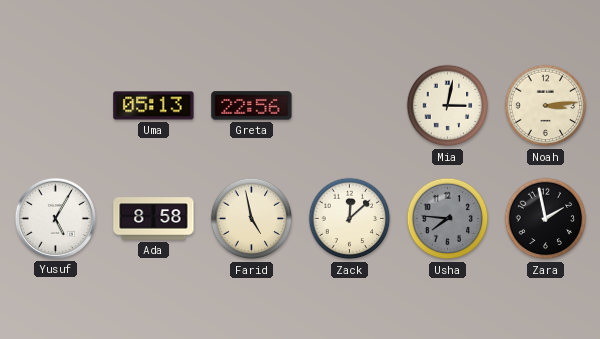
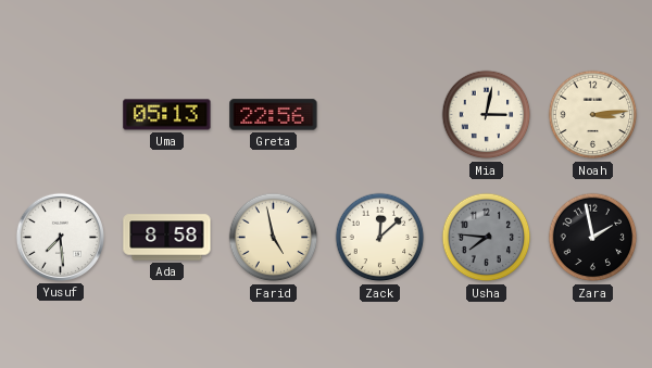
Yusuf: 5:05 -> 7:29 (60, 237)
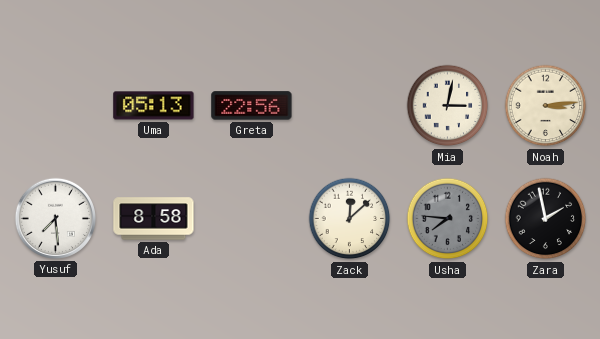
Farid: 4:58 -> none (274, 238)
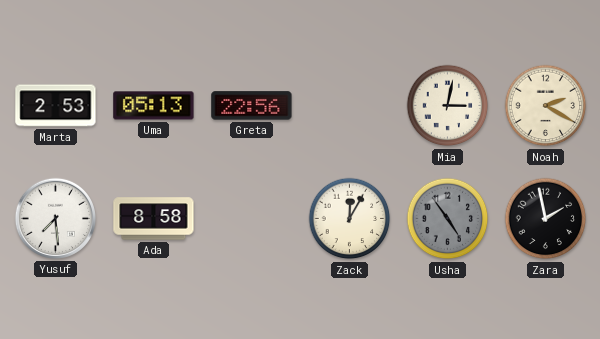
Marta: none -> 2:53 (56, 106)
Noah: 3:14 -> 2:20 (546, 106)
Zack: 12:08 -> 12:05 (350, 219)
Usha: 7:46 -> 4:54 (448, 219)
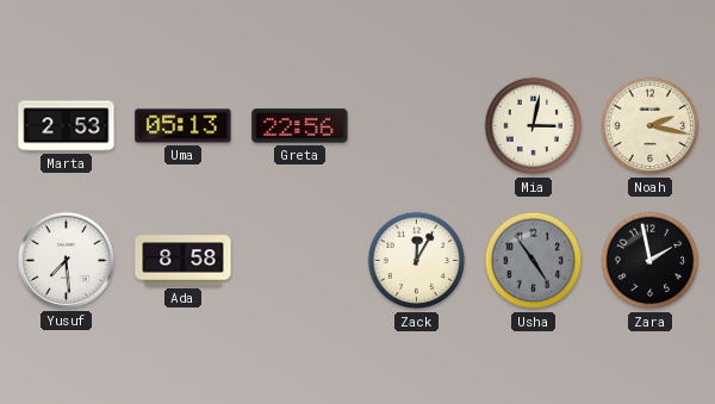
Noah: 2:20 -> 2:17 (651, 126)
